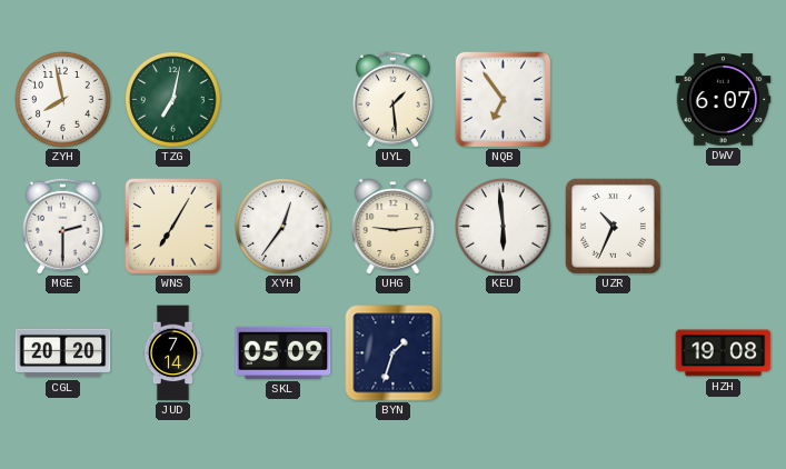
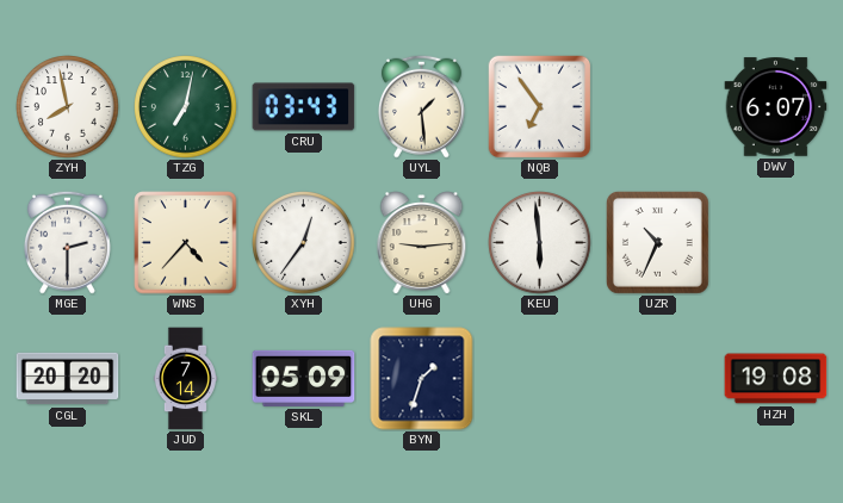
CRU: none -> 03:43 (304, 107)
WNS: 7:05 -> 4:37 (186, 243)
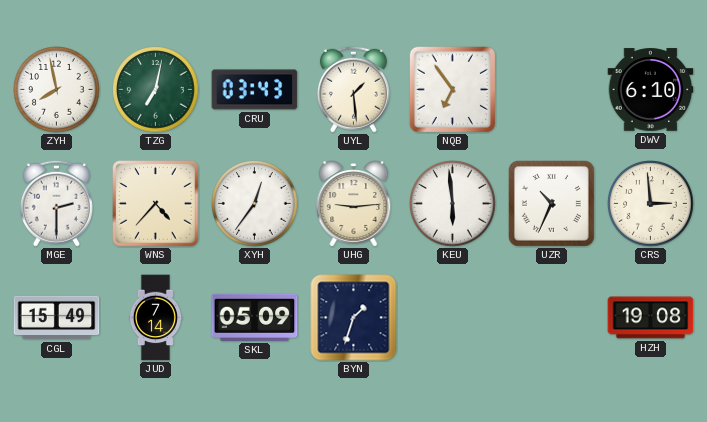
DWV: 6:07 -> 6:10 (651, 90)
CRS: none -> 2:59 (651, 204)
CGL: 20:20 -> 15:49 (57, 318)
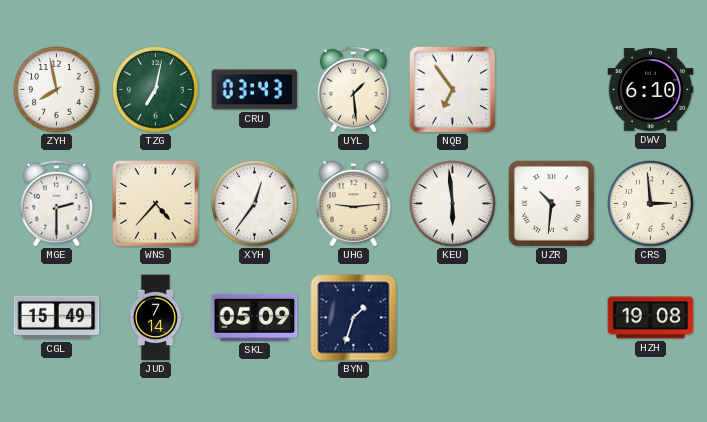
UZR: 10:34 -> 10:31 (551, 203)
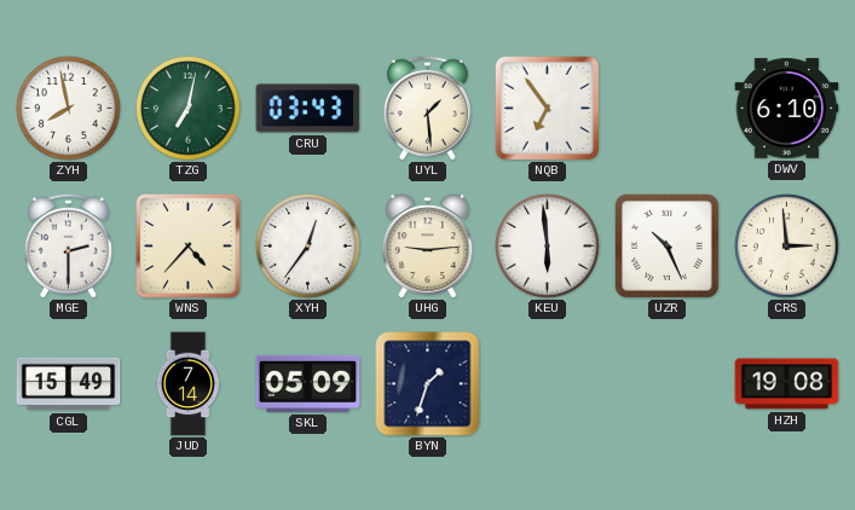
UZR: 10:31 -> 10:26 (666, 245)
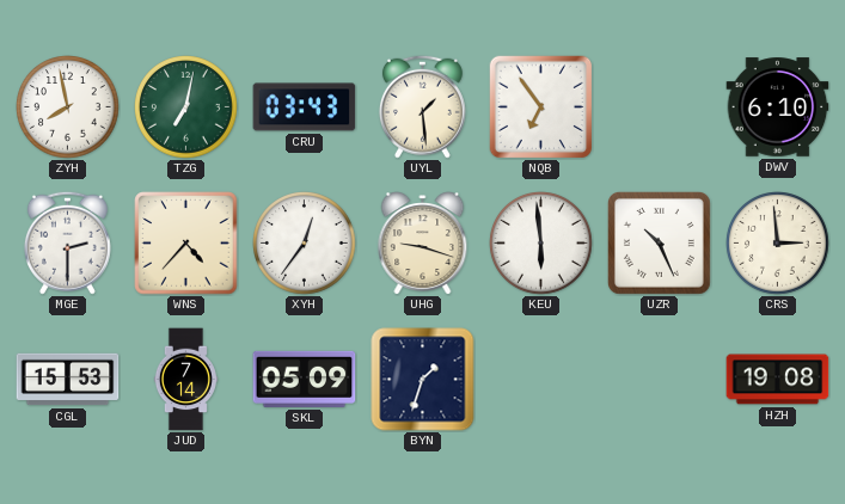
UHG: 9:14 -> 9:18 (423, 244)
CGL: 15:49 -> 15:53 (68, 380)
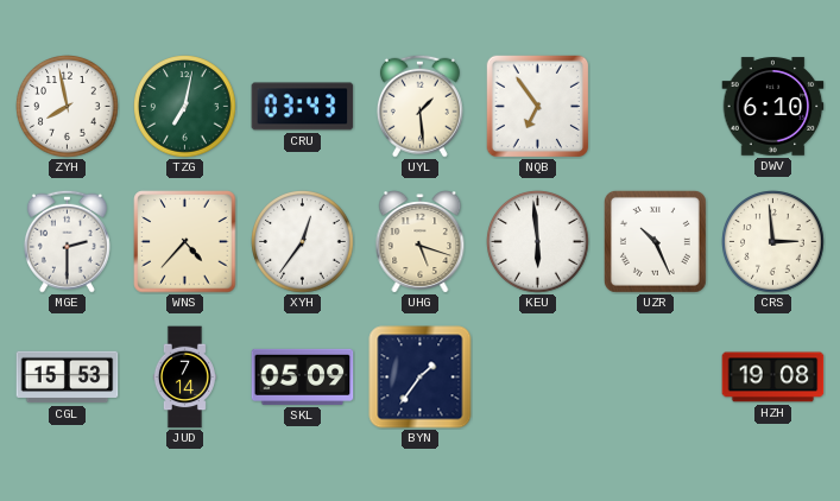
UHG: 9:18 -> 5:18 (421, 242)
BYN: 1:33 -> 1:36 (421, 378)
